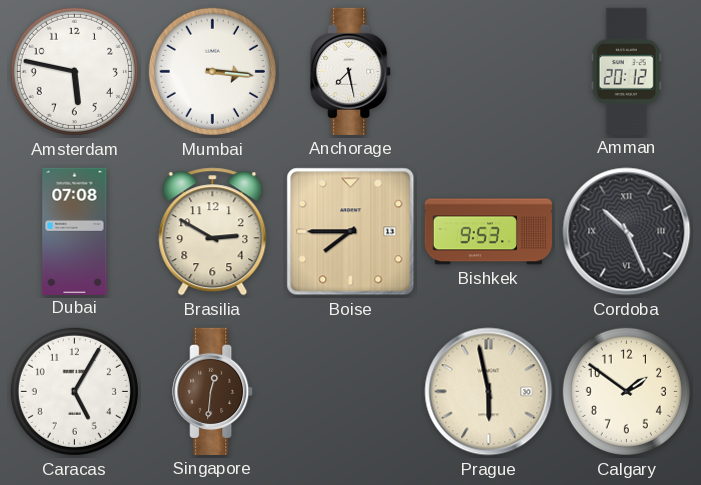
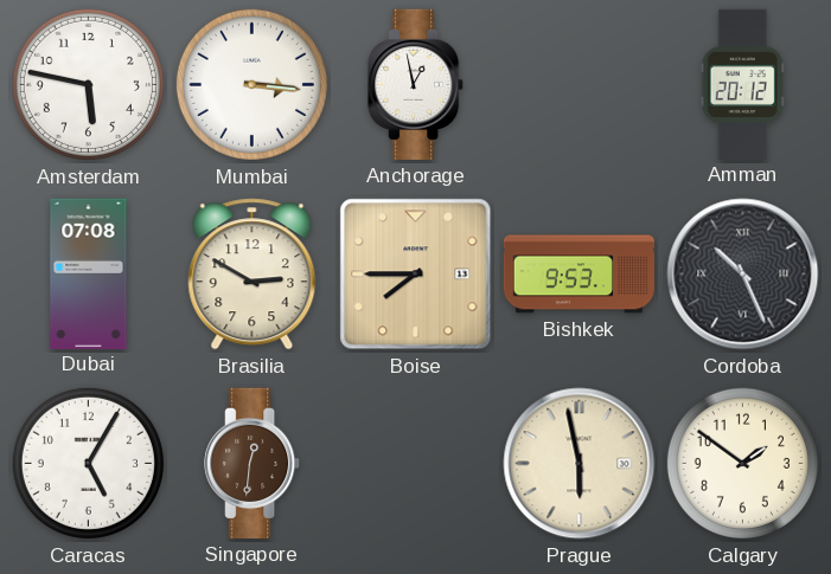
Anchorage: 7:28 -> 12:58 (416, 84)
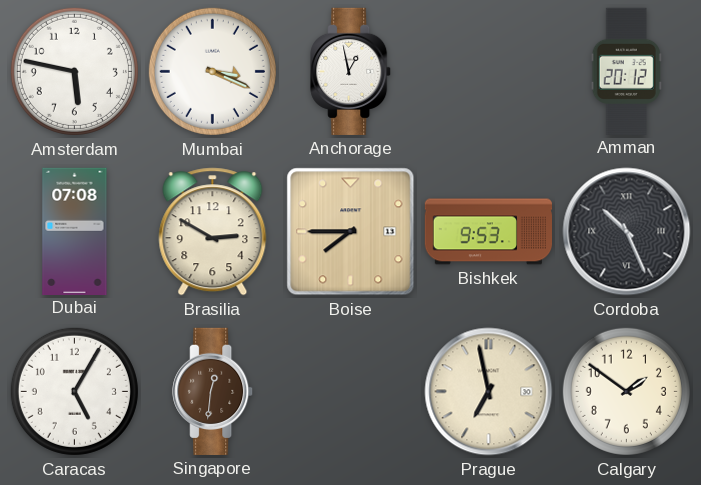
Mumbai: 3:16 -> 3:19 (212, 71)
Prague: 5:58 -> 6:58 (489, 392)
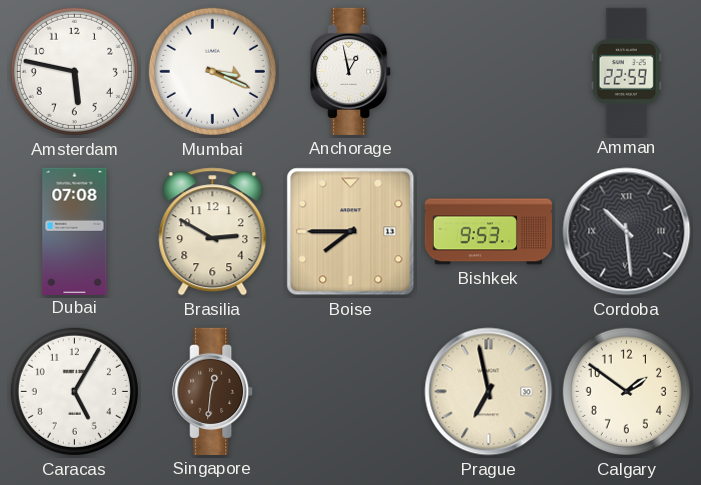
Amman: 20:12 -> 22:59 (626, 71)
Cordoba: 10:26 -> 10:29 (627, 232)
